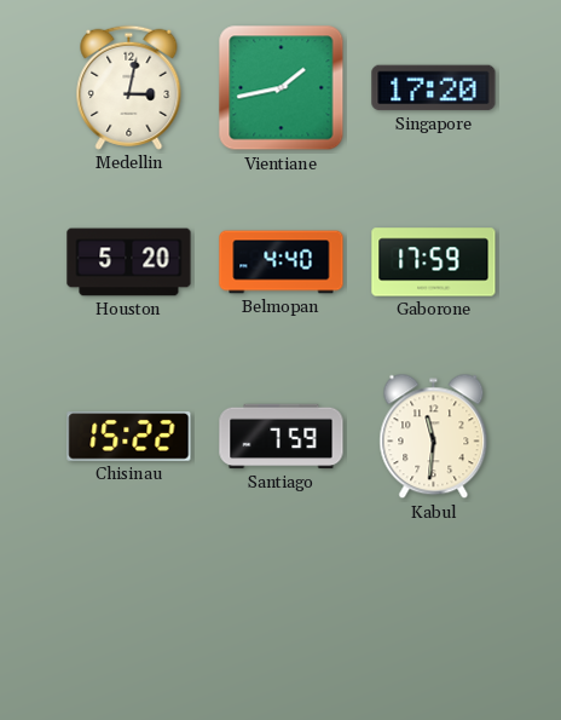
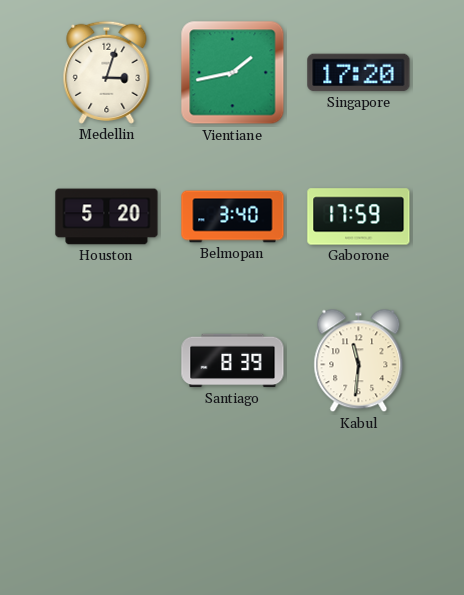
Medellin: 3:02 -> 3:03 (107, 72)
Belmopan: 4:40 -> 3:40 (233, 217)
Chisinau: 15:22 -> none (129, 437)
Santiago: 7:59 -> 8:39 (233, 361)
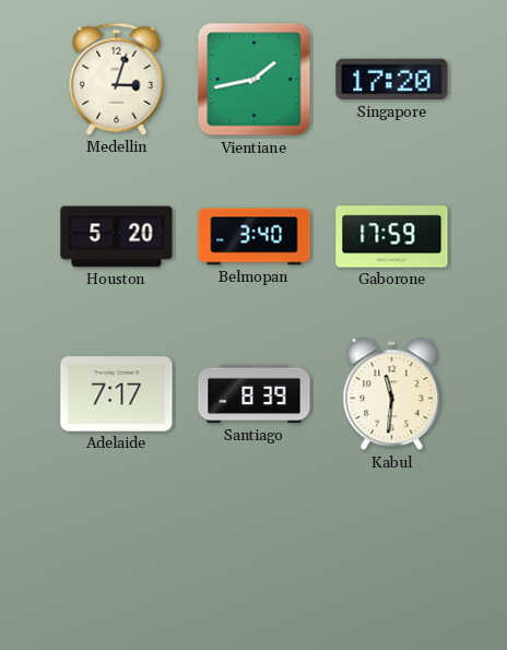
Adelaide: none -> 7:17 (117, 394)
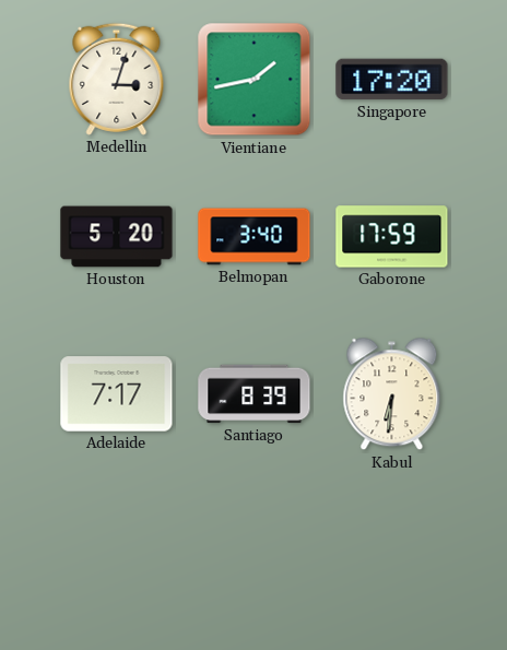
Kabul: 11:31 -> 6:31 (392, 394)
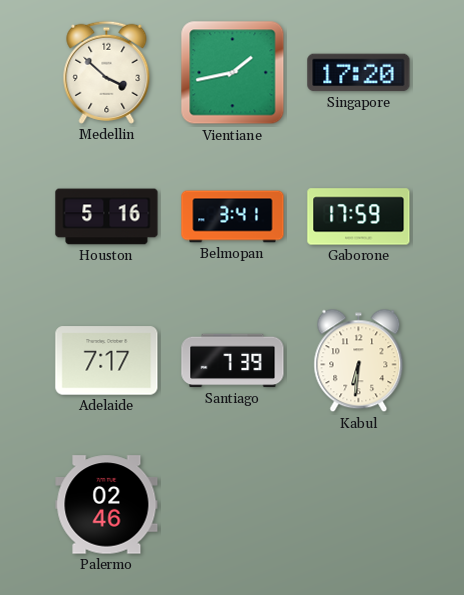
Medellin: 3:03 -> 3:52 (107, 72)
Houston: 5:20 -> 5:16 (107, 217)
Belmopan: 3:40 -> 3:41 (233, 217)
Santiago: 8:39 -> 7:39 (233, 361)
Palermo: none -> 02:46 (107, 505)
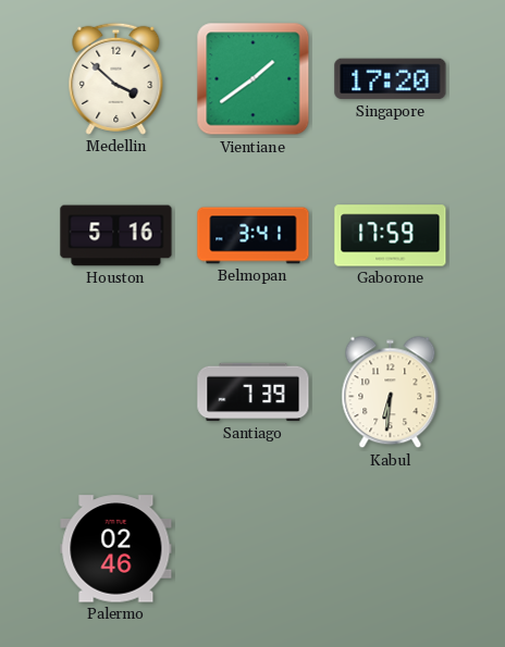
Vientiane: 1:43 -> 1:39 (254, 79)
Adelaide: 7:17 -> none (107, 361)
